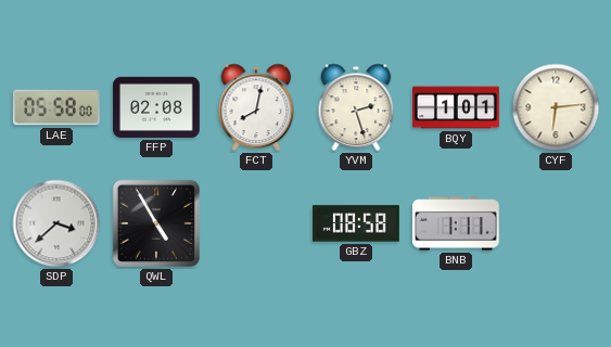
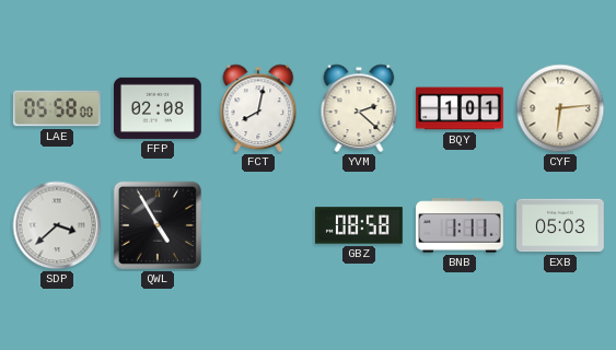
YVM: 2:27 -> 2:22 (359, 108)
EXB: none -> 05:03 (561, 225)
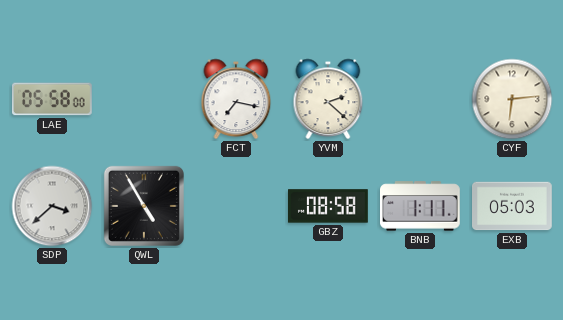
FFP: 02:08 -> none (159, 108)
FCT: 8:02 -> 7:17 (236, 99)
BQY: 1:01 -> none (460, 108)
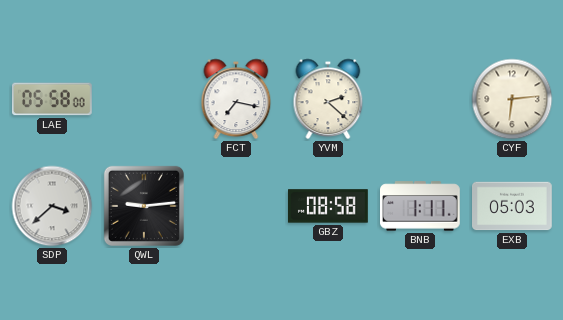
QWL: 4:55 -> 9:14 (144, 206)
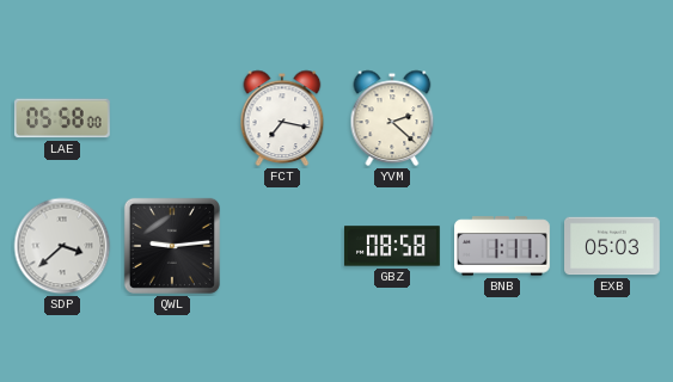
CYF: 6:14 -> none (512, 99)
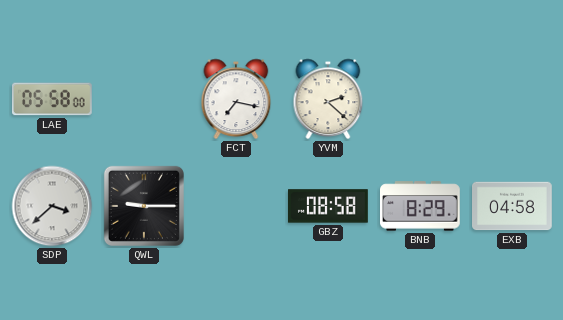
QWL: 9:14 -> 9:15 (144, 206)
BNB: 1:11 -> 8:29 (421, 206)
EXB: 05:03 -> 04:58 (513, 206)
